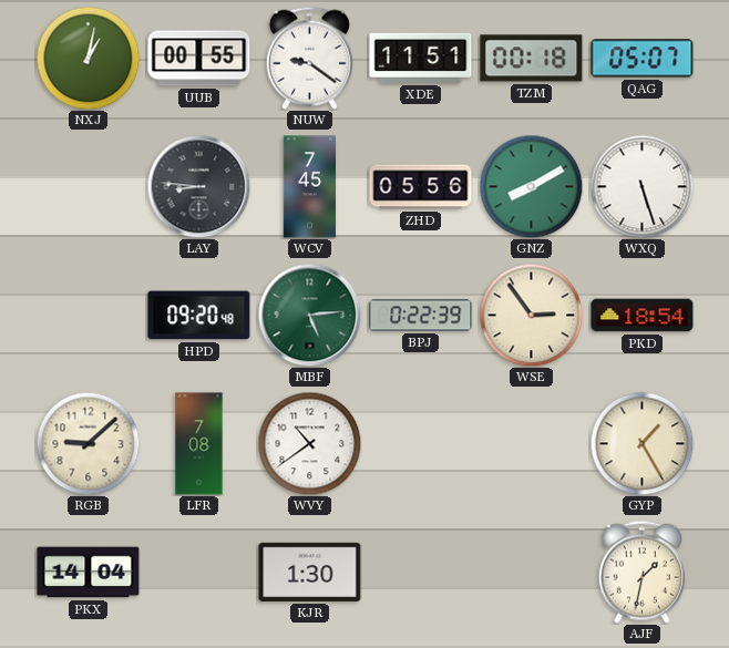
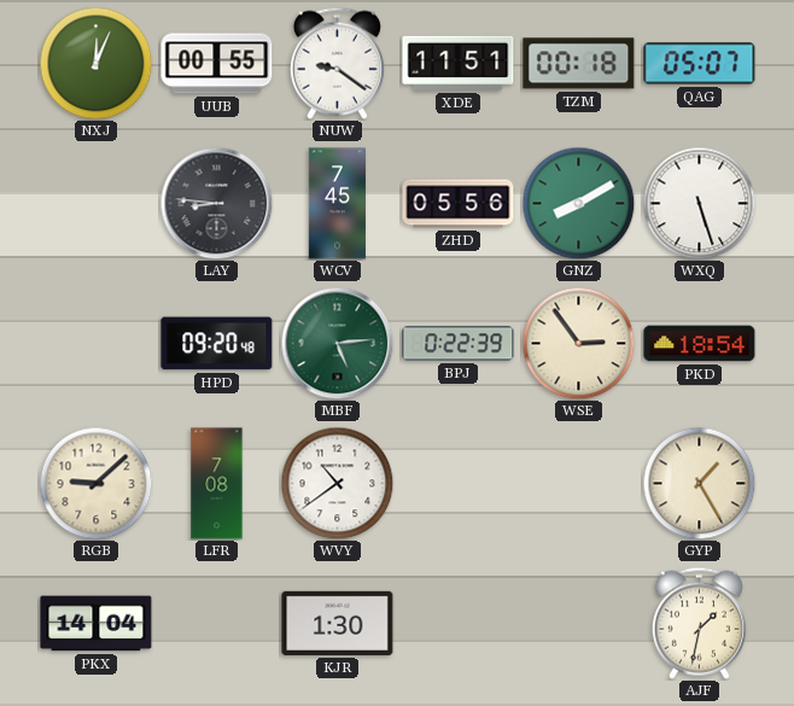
NXJ: 1:02 -> 12:04 (95, 63)
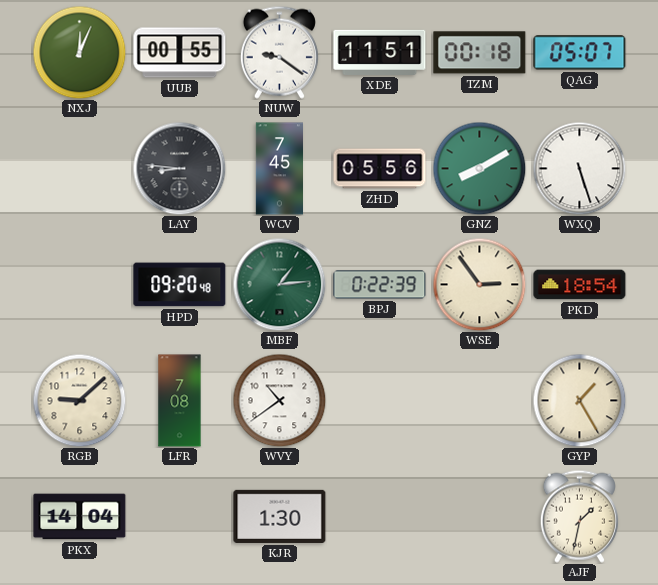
MBF: 5:14 -> 1:14 (279, 284)
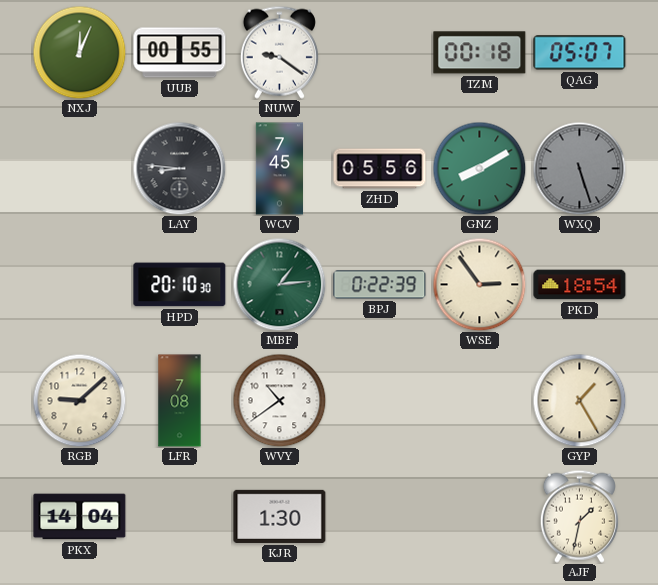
XDE: 11:51 -> none (380, 52)
WXQ dial: white -> grey (579, 168)
HPD: 09:20 -> 20:10 (180, 285)
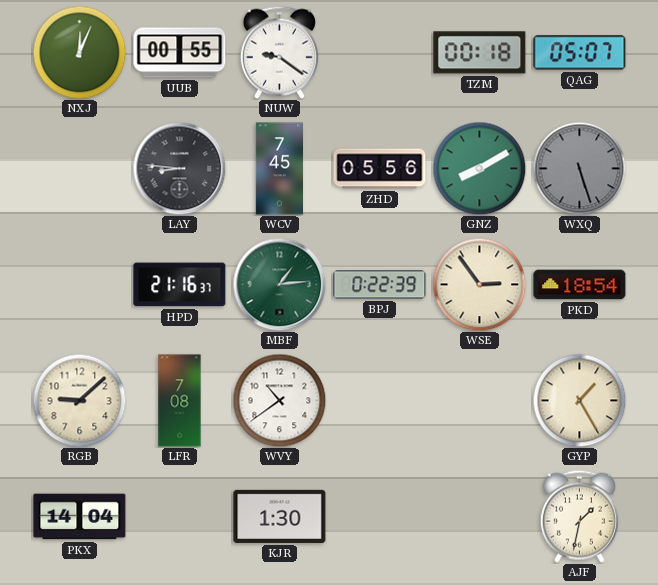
HPD: 20:10 -> 21:16 (180, 285)
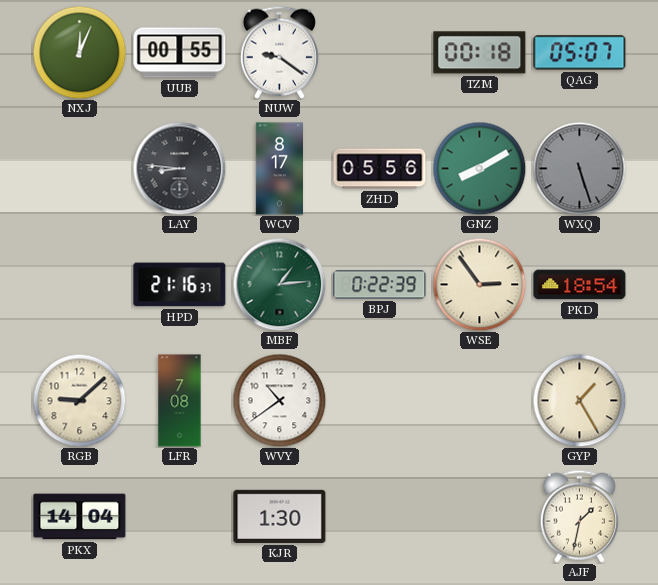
WCV: 7:45 -> 8:17 (279, 169)
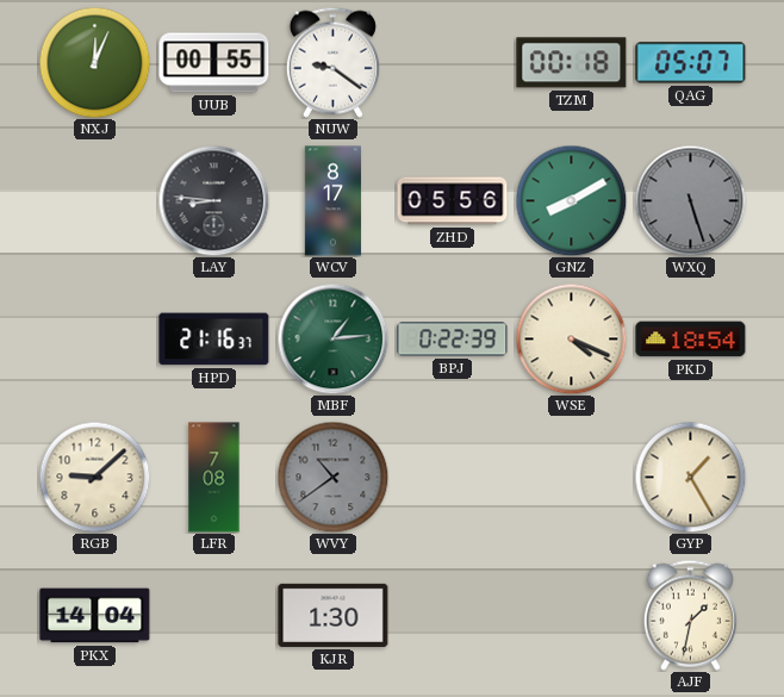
WSE: 2:54 -> 4:19 (571, 338)
WVY dial: white -> grey (332, 477)
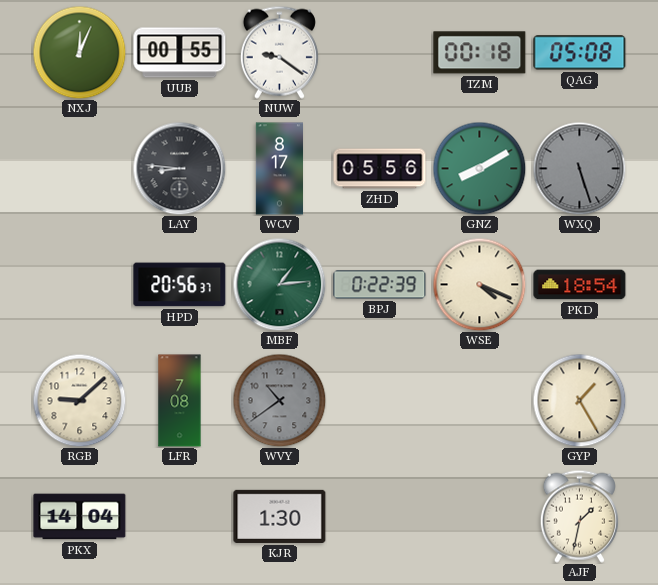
QAG: 05:07 -> 05:08 (580, 53)
HPD: 21:16 -> 20:56 (180, 285)
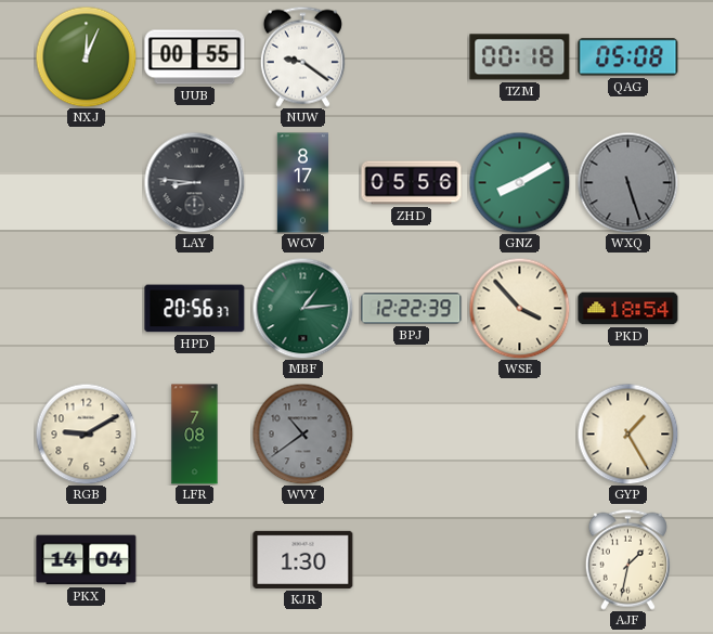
BPJ: 0:22 -> 12:22 (412, 309)
WSE: 4:19 -> 3:53 (519, 308)
RGB: 9:08 -> 9:10 (86, 434)
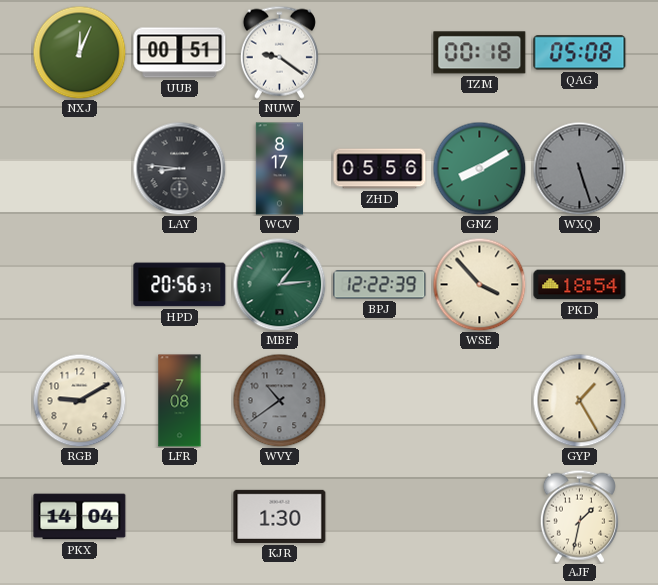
UUB: 00:55 -> 00:51 (180, 53)
